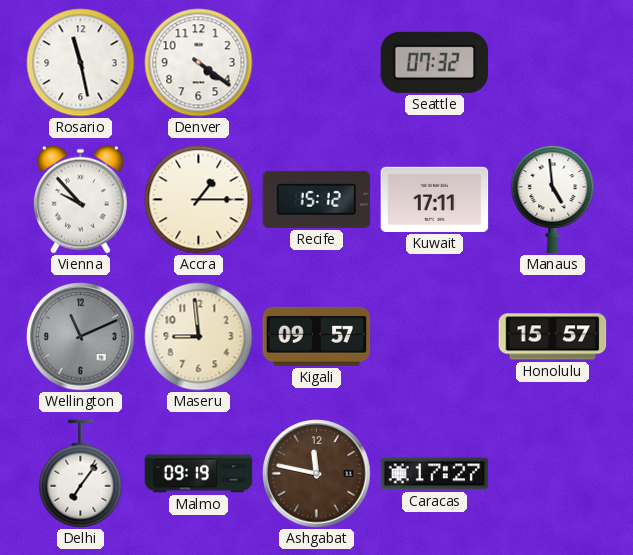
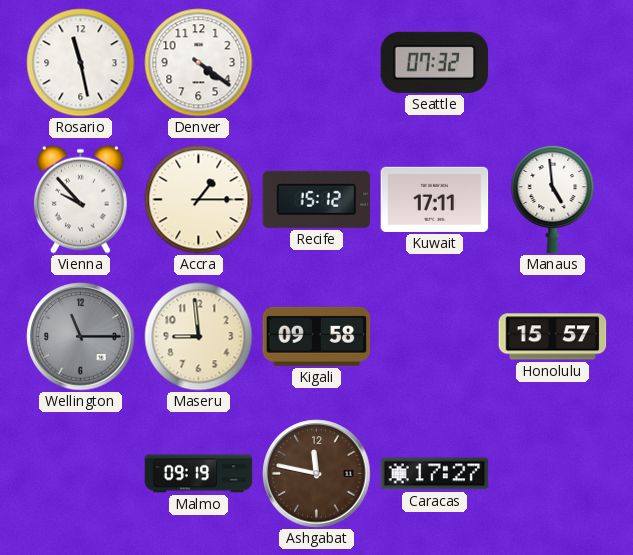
Wellington: 11:11 -> 11:15 (81, 337)
Kigali: 09:57 -> 09:58 (317, 336)
Delhi: 7:06 -> none (81, 474)
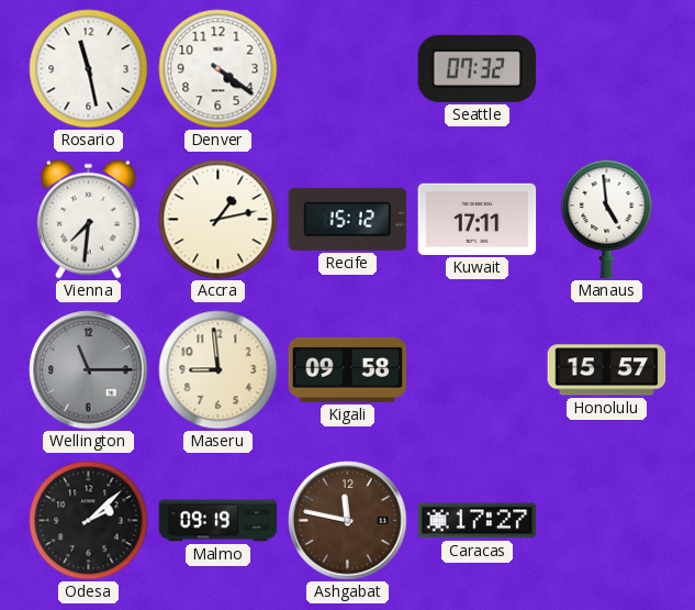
Vienna: 9:53 -> 7:31 (88, 219)
Accra: 1:15 -> 1:13 (218, 220)
Odesa: none -> 2:08 (89, 521)
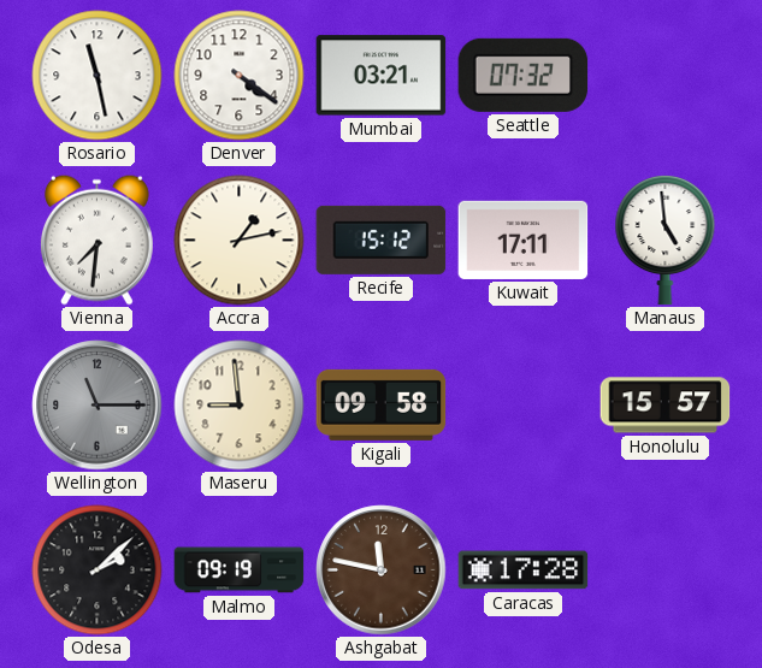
Mumbai: none -> 03:21 (382, 76)
Caracas: 17:27 -> 17:28 (524, 571)
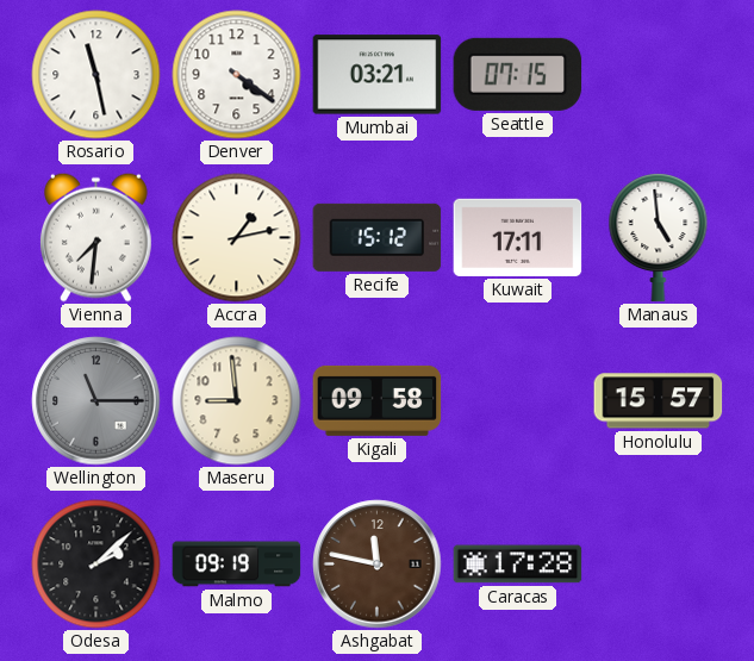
Seattle: 07:32 -> 07:15 (518, 74)
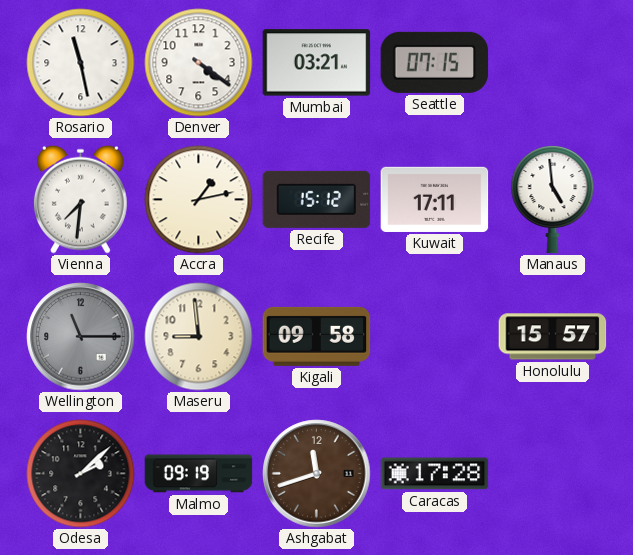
Ashgabat: 11:47 -> 11:42 (317, 474)
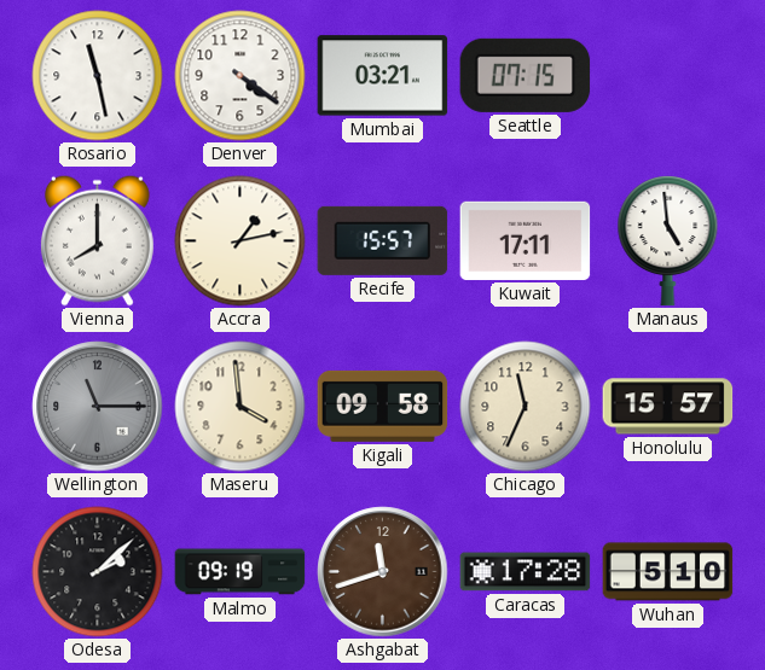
Vienna: 7:31 -> 8:00 (97, 240)
Recife: 15:12 -> 15:57 (383, 240)
Maseru: 8:59 -> 3:59 (240, 407)
Chicago: none -> 11:34 (526, 407)
Wuhan: none -> 5:10 (668, 572)
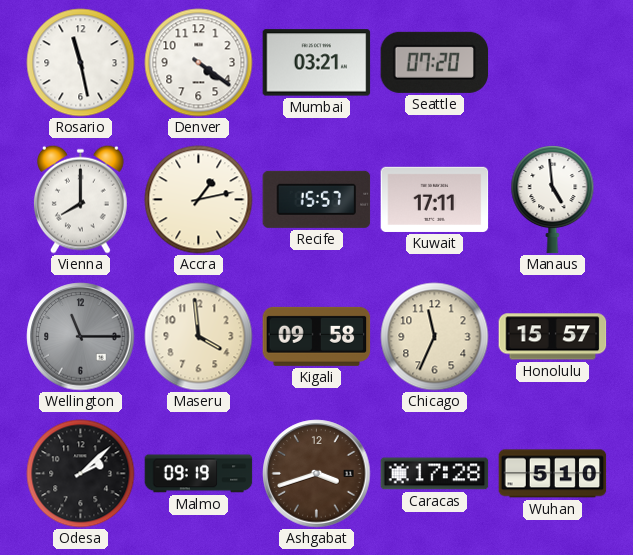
Seattle: 07:15 -> 07:20 (435, 62)
Ashgabat: 11:42 -> 3:42 (317, 474)
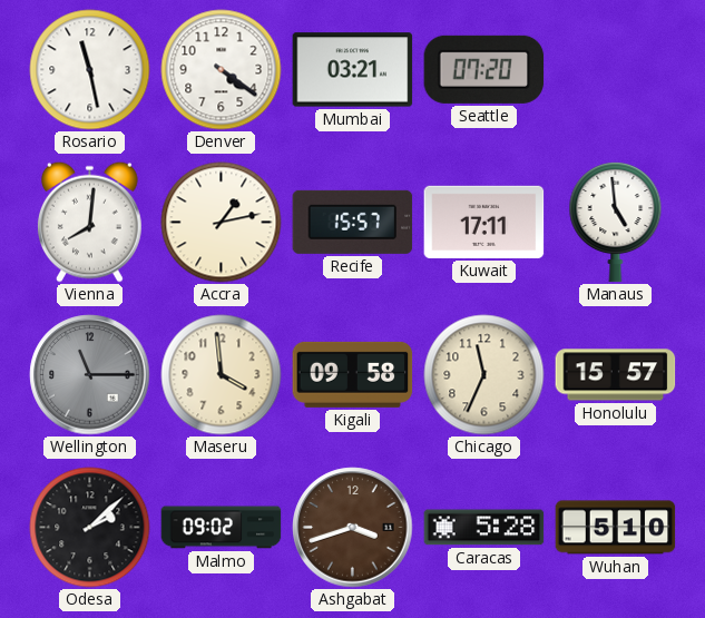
Vienna: 8:00 -> 8:01 (89, 222)
Malmo: 09:19 -> 09:02 (222, 528)
Caracas: 17:28 -> 5:28 (484, 528)
